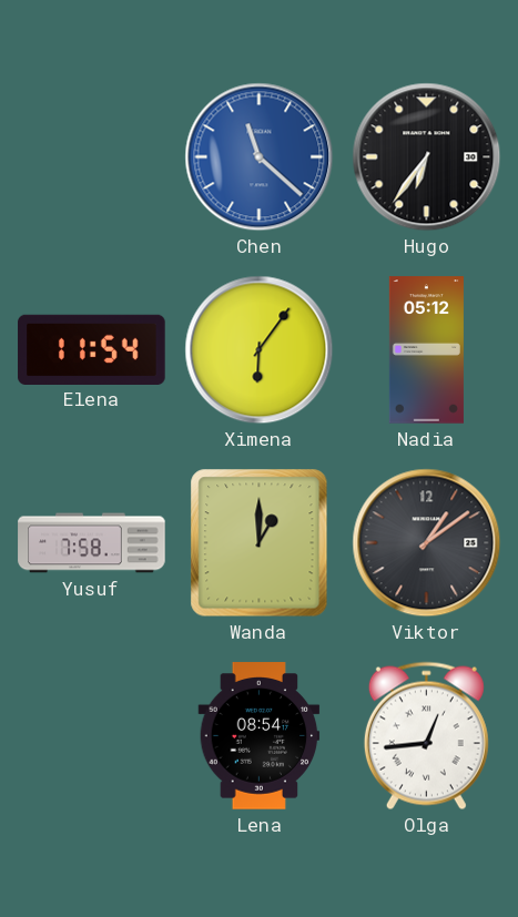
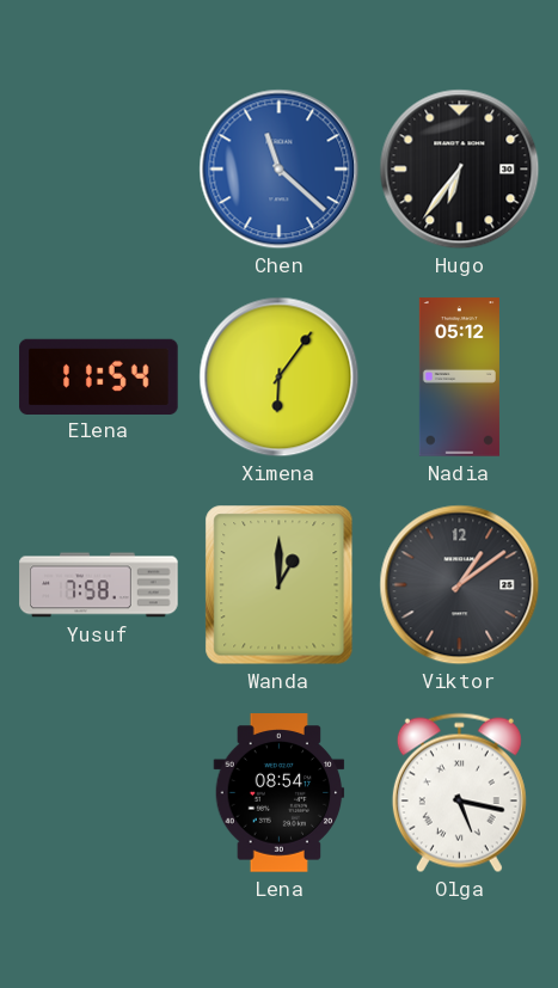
Olga: 12:44 -> 5:17 (459, 793)
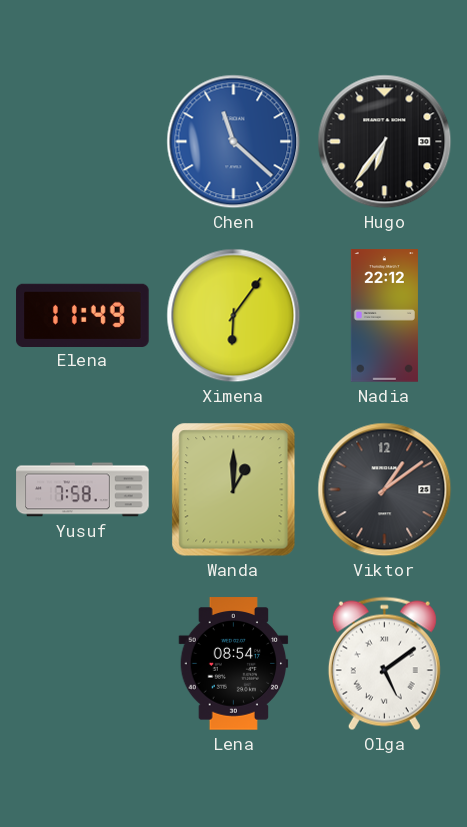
Elena: 11:54 -> 11:49 (83, 315)
Nadia: 05:12 -> 22:12 (384, 316)
Olga: 5:17 -> 5:09 (384, 664)
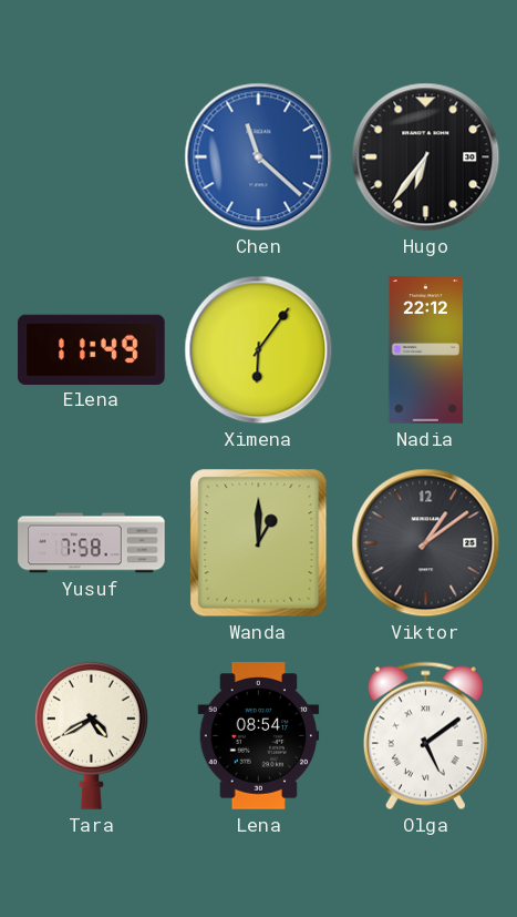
Tara: none -> 4:40 (91, 735)
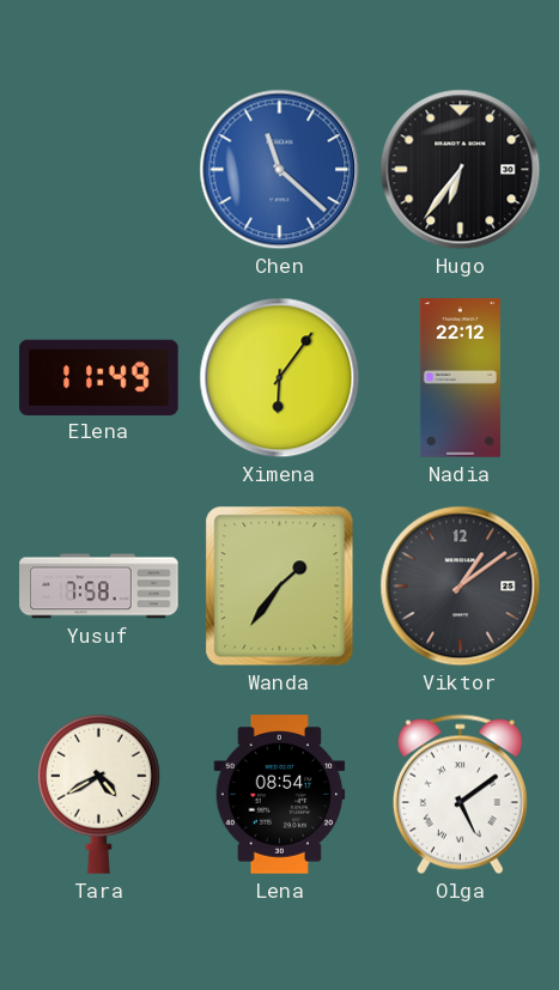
Wanda: 1:00 -> 1:36 (280, 587)
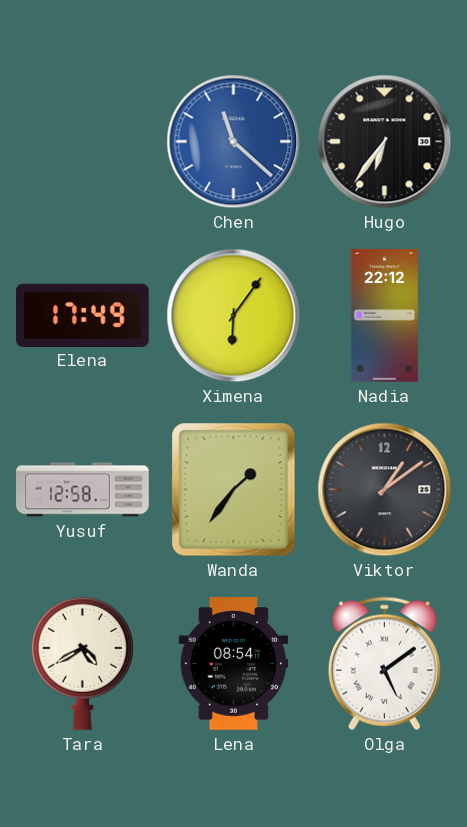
Elena: 11:49 -> 17:49 (83, 315)
Yusuf: 7:58 -> 12:58 (83, 490)
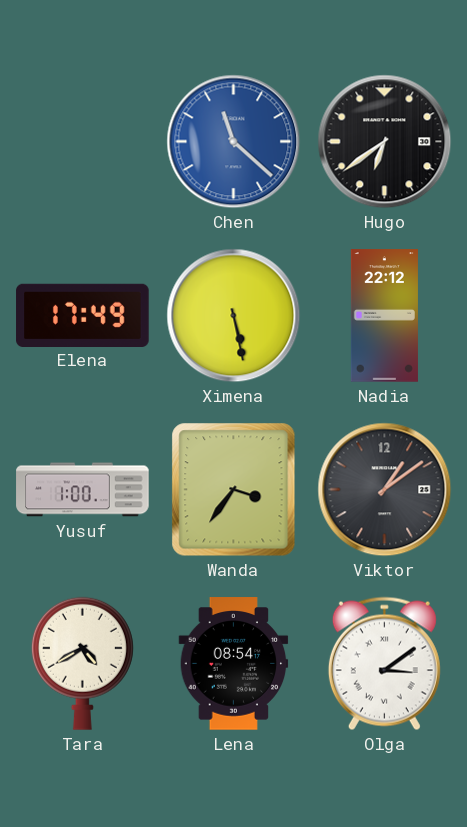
Hugo: 6:36 -> 6:39 (385, 142)
Ximena: 6:06 -> 5:28 (234, 316)
Yusuf: 12:58 -> 1:00 (83, 490)
Wanda: 1:36 -> 3:36 (234, 490)
Olga: 5:09 -> 3:09 (384, 664)
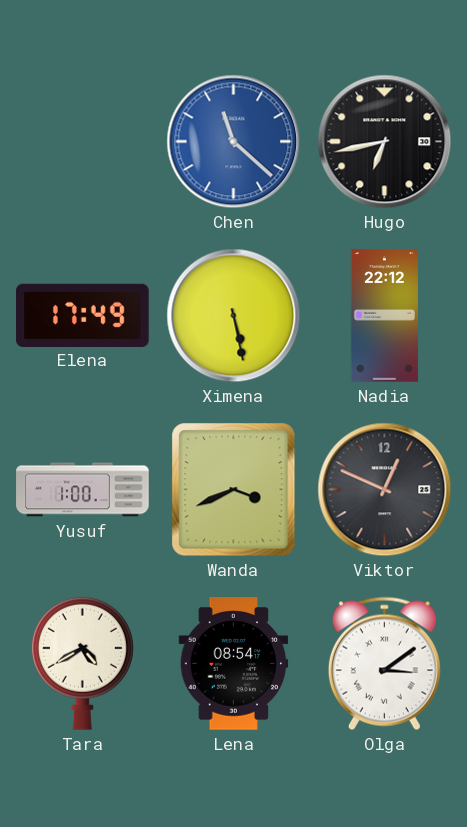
Hugo: 6:39 -> 6:43 (385, 142)
Wanda: 3:36 -> 3:41 (234, 490)
Viktor: 1:09 -> 12:49 (385, 490)
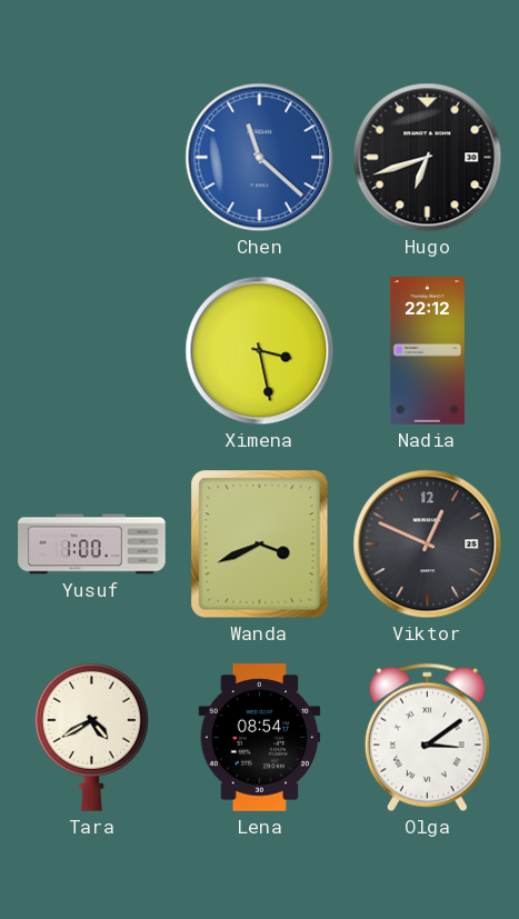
Hugo: 6:43 -> 6:42 (428, 158)
Elena: 17:49 -> none (83, 315)
Ximena: 5:28 -> 3:28 (260, 351)
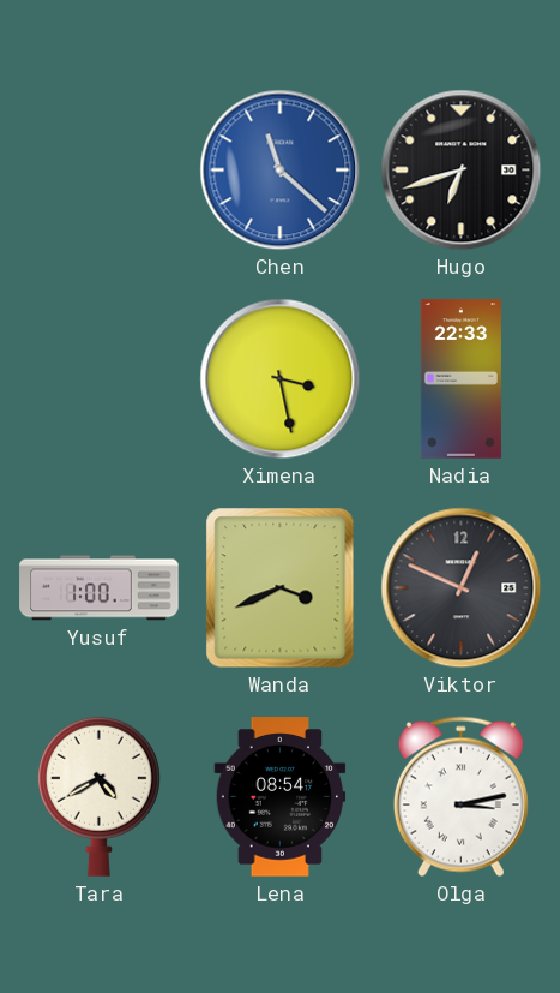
Nadia: 22:12 -> 22:33 (460, 379)
Olga: 3:09 -> 3:13 (460, 797)
